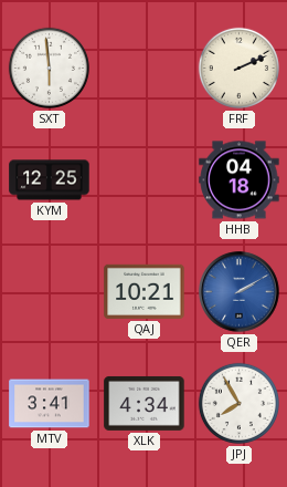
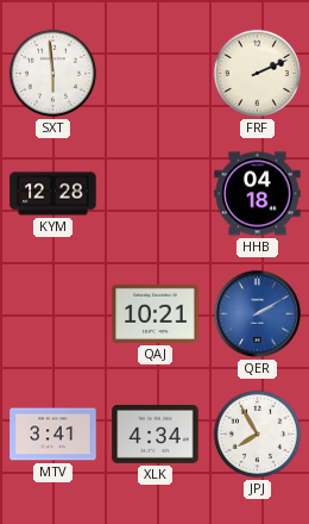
KYM: 12:25 -> 12:28 (53, 194)
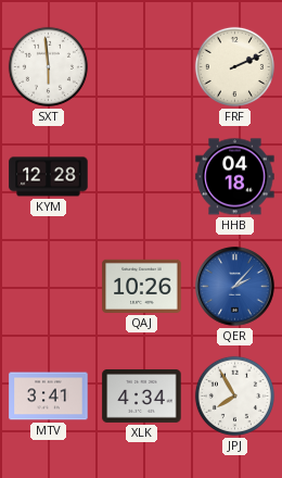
QAJ: 10:21 -> 10:26 (142, 286)
QER: 2:10 -> 2:07 (235, 287)
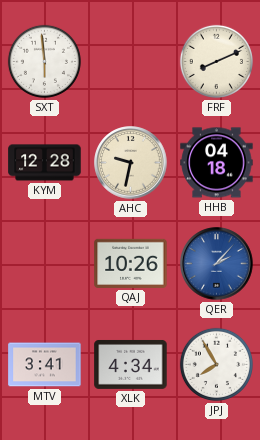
FRF: 2:11 -> 8:11 (216, 61)
AHC: none -> 9:32 (131, 163)
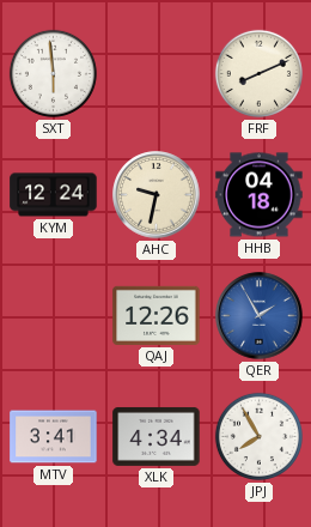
KYM: 12:28 -> 12:24 (54, 195)
QAJ: 10:26 -> 12:26 (157, 315)
QER: 2:07 -> 1:55 (260, 316)
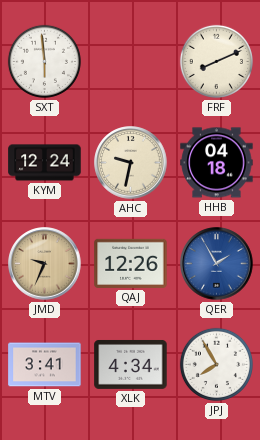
JMD: none -> 9:34 (45, 264)
